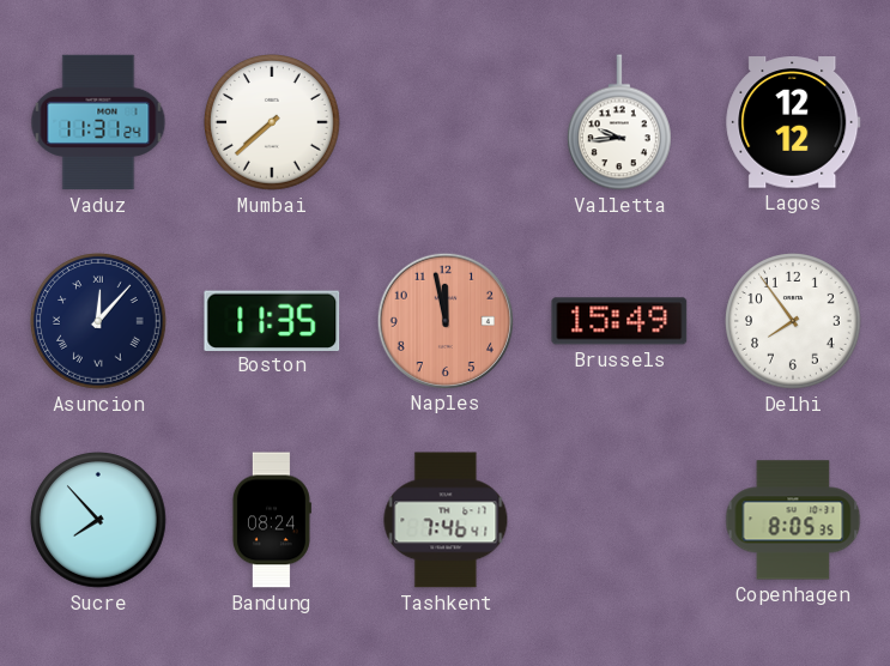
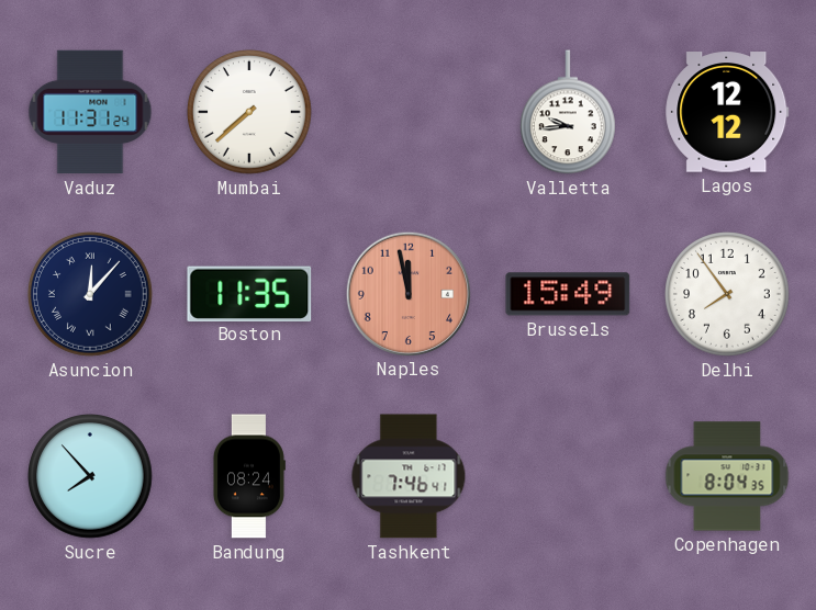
Copenhagen: 8:05 -> 8:04 (727, 476)
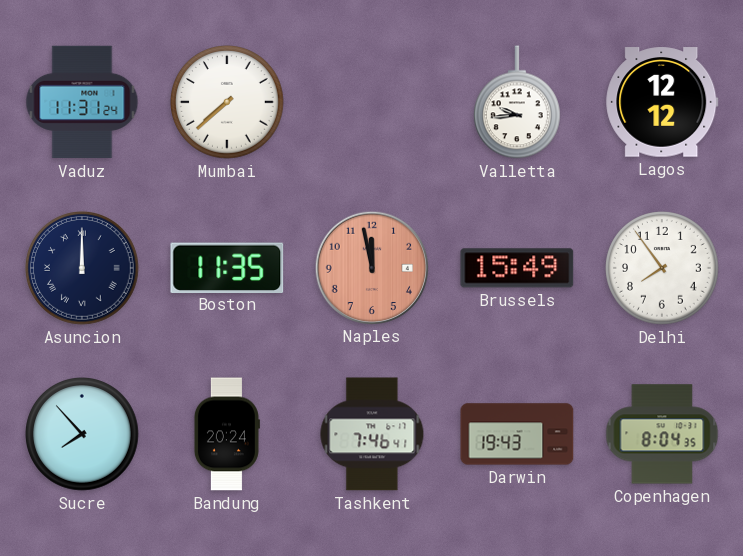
Asuncion: 12:07 -> 12:00 (83, 269)
Bandung: 08:24 -> 20:24 (226, 434)
Darwin: none -> 19:43 (517, 434)
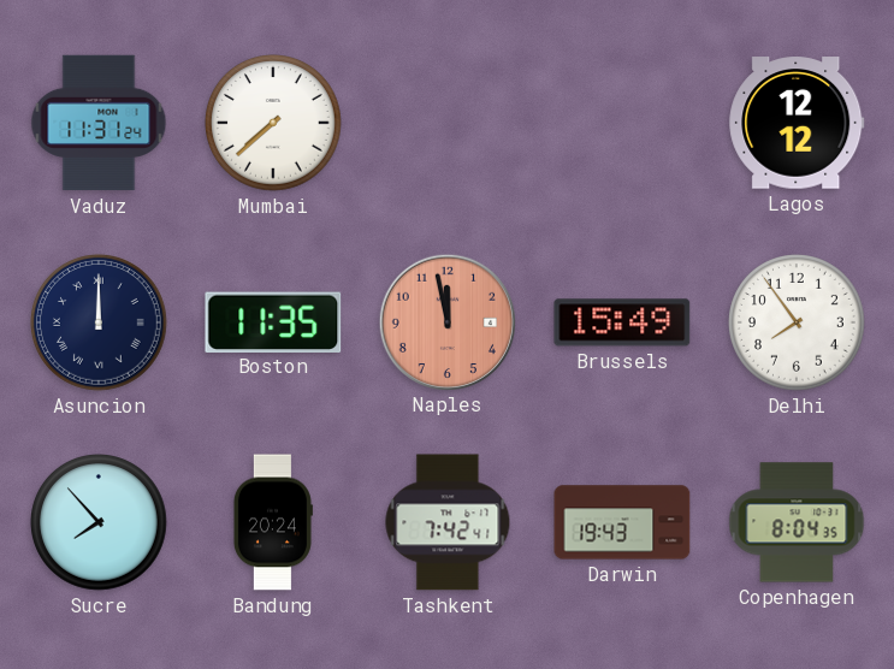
Valletta: 9:44 -> none (517, 102)
Tashkent: 7:46 -> 7:42 (448, 522)
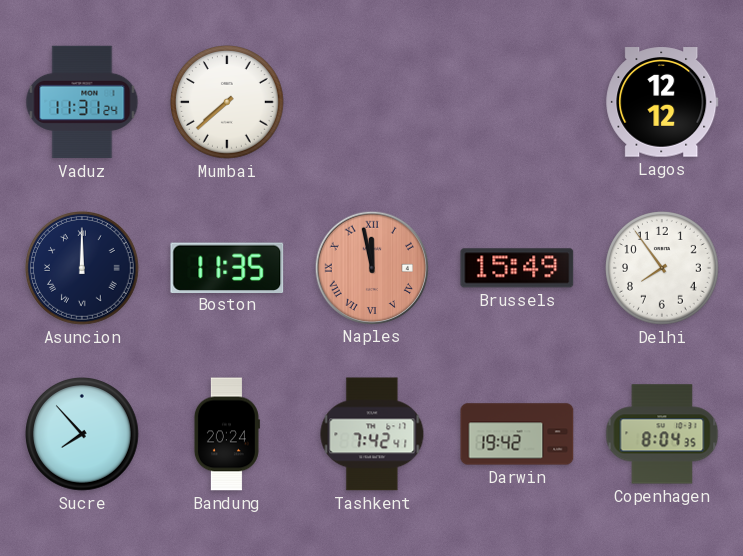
Naples numerals: Arabic -> Roman (371, 267)
Darwin: 19:43 -> 19:42 (517, 434)
